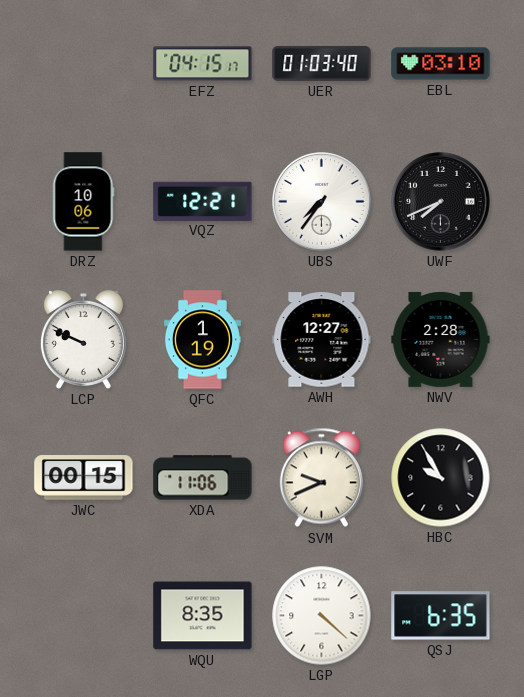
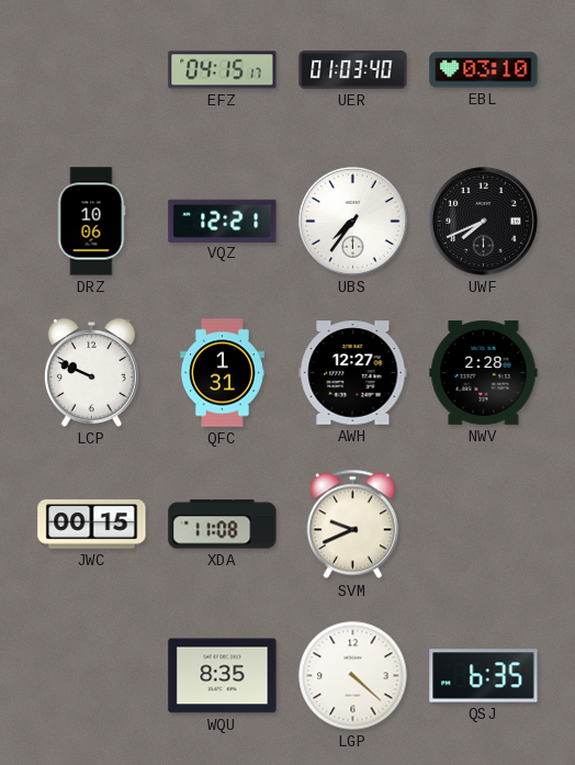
QFC: 1:19 -> 1:31 (222, 373)
XDA: 11:06 -> 11:08 (223, 525)
HBC: 9:55 -> none (441, 478)
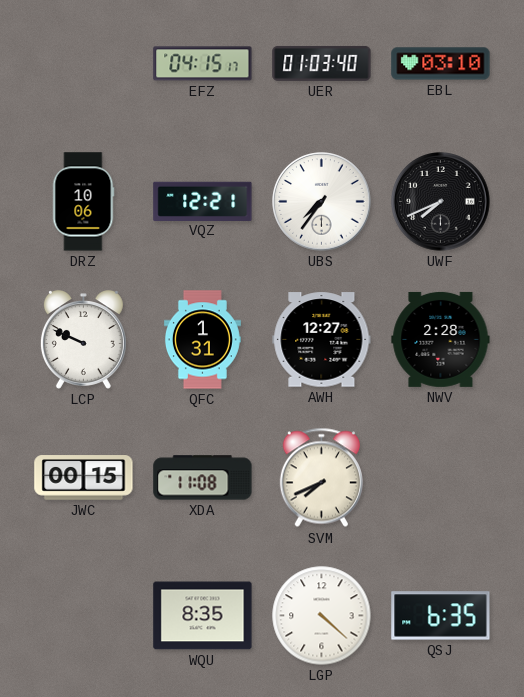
SVM: 9:41 -> 7:41 (321, 478)
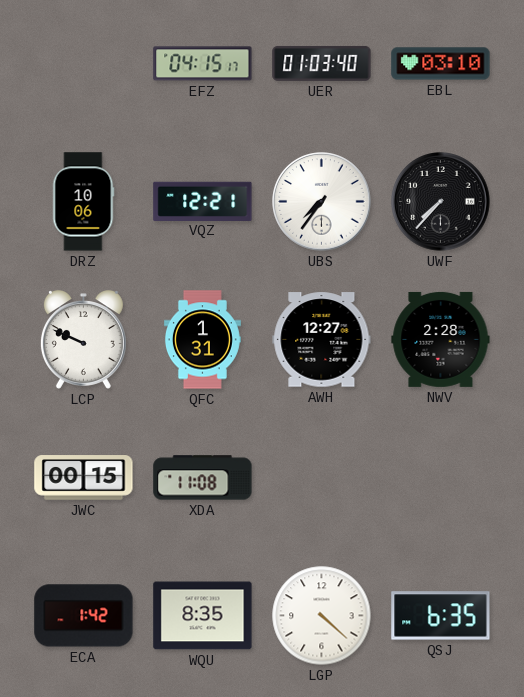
UWF: 7:41 -> 7:37 (441, 202)
SVM: 7:41 -> none (321, 478)
ECA: none -> 1:42 (84, 616)
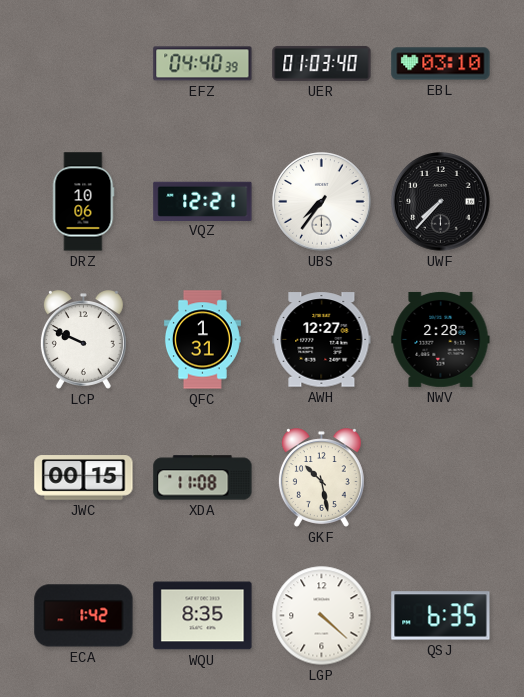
EFZ: 04:15 -> 04:40 (203, 64)
GKF: none -> 10:28 (321, 478)
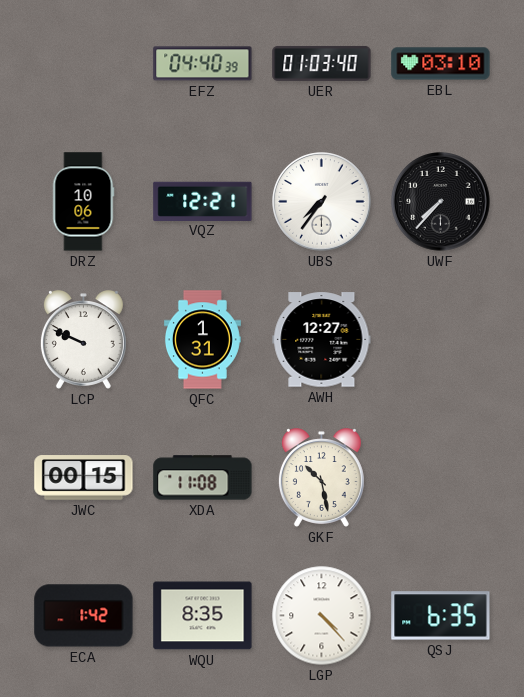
NWV: 2:28 -> none (441, 339)
LGP: 4:22 -> 4:23 (322, 616)
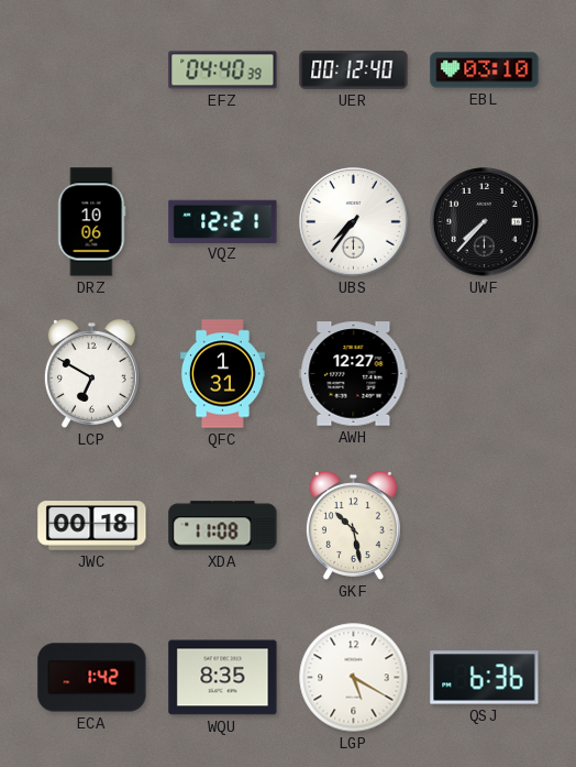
UER: 01:03 -> 00:12 (354, 69)
LCP: 9:49 -> 6:50 (91, 374)
JWC: 00:15 -> 00:18 (92, 526)
LGP: 4:23 -> 5:20 (354, 678)
QSJ: 6:35 -> 6:36 (485, 678)
